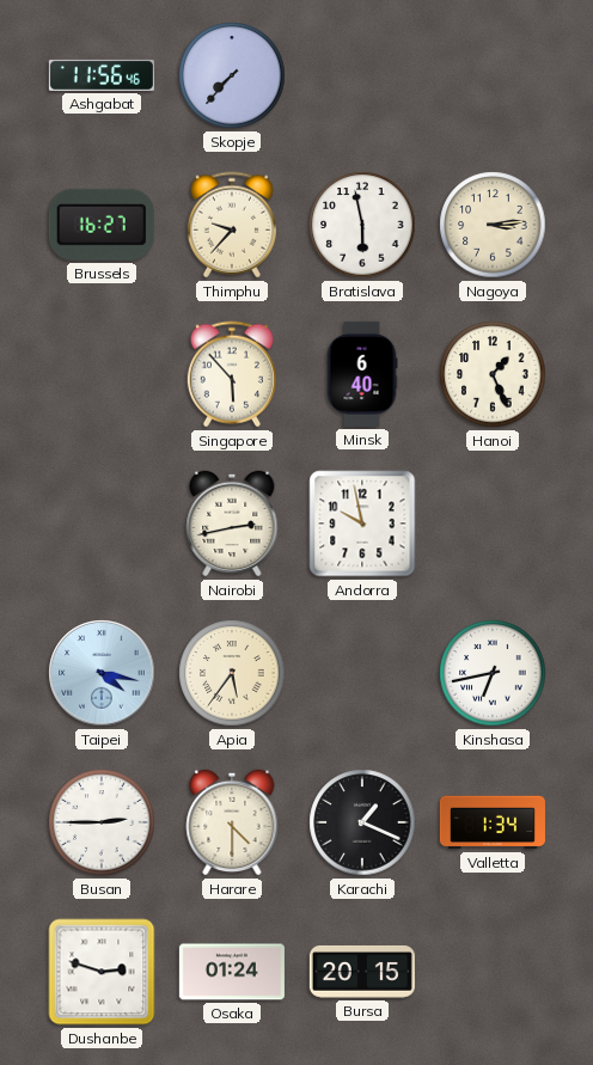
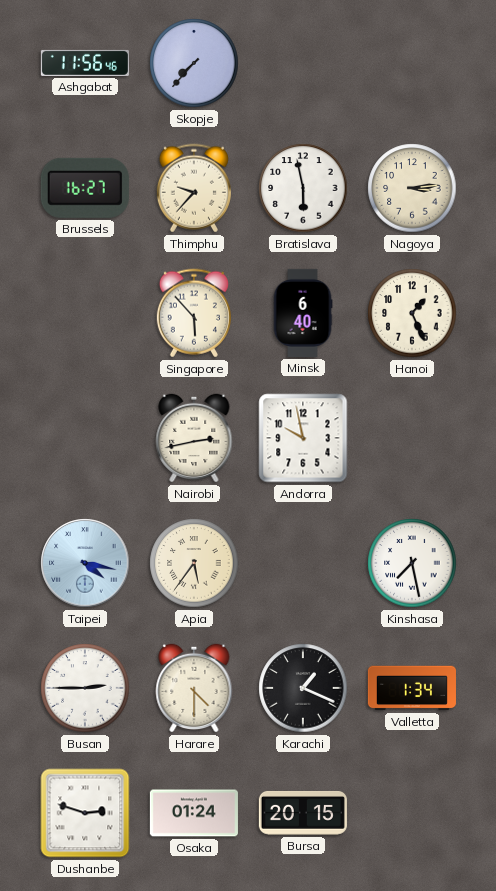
Kinshasa: 6:43 -> 7:28 (412, 563)
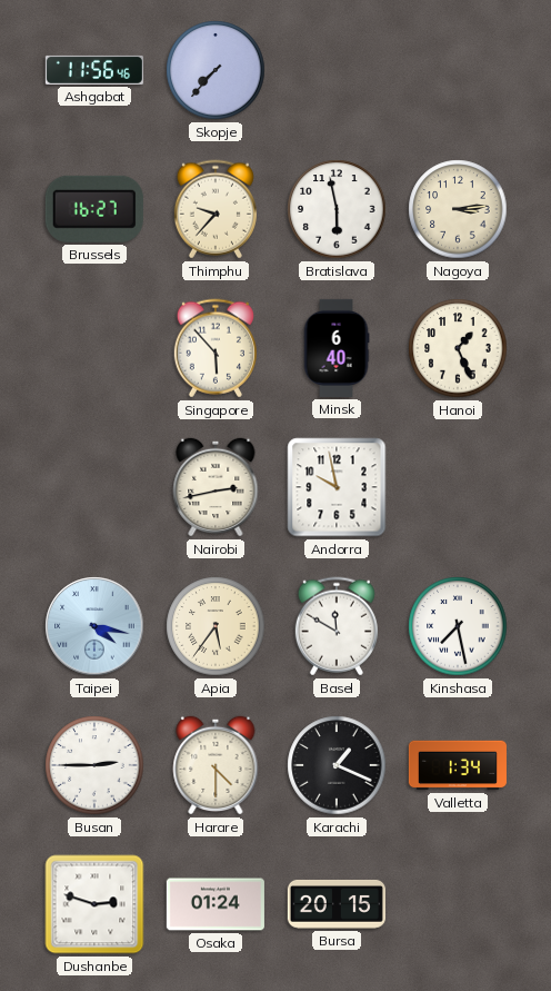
Basel: none -> 11:50 (337, 626)
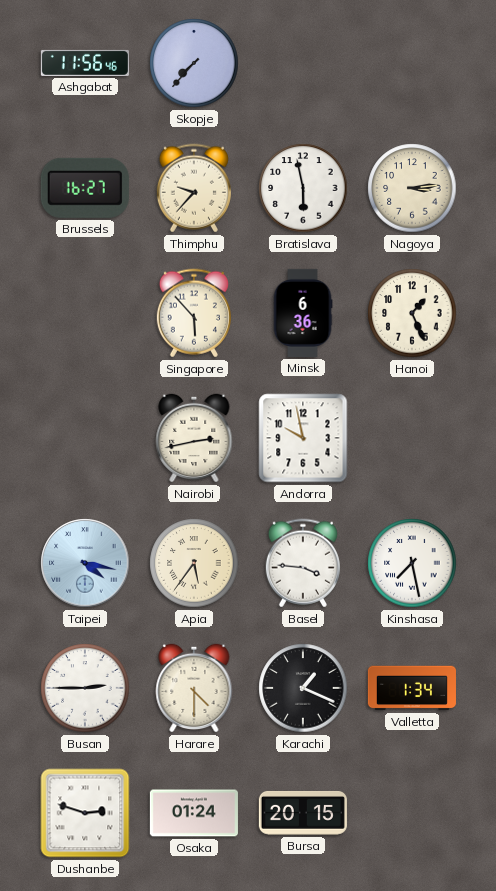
Minsk: 6:40 -> 6:36 (303, 313)
Basel: 11:50 -> 3:46 (303, 563)
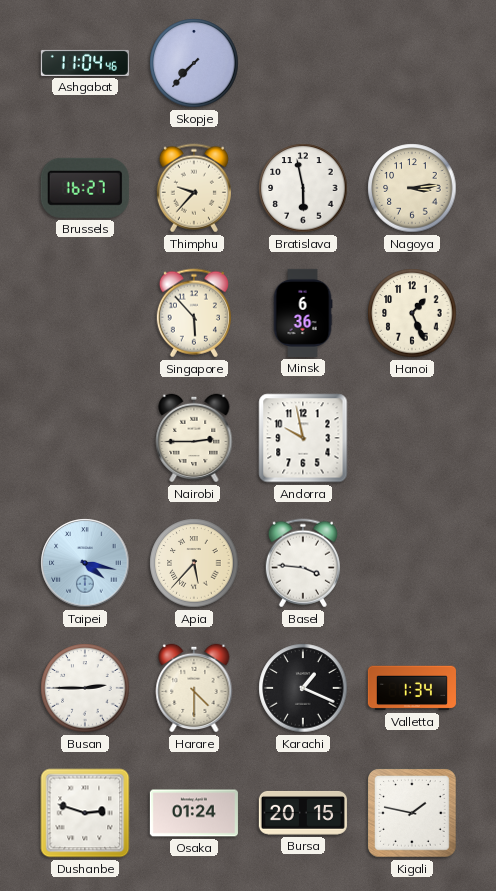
Ashgabat: 11:56 -> 11:04 (85, 63)
Nairobi: 2:43 -> 2:45 (194, 438)
Apia: 5:36 -> 5:37 (194, 563)
Kinshasa: 7:28 -> none (412, 563)
Kigali: none -> 1:47 (412, 813)
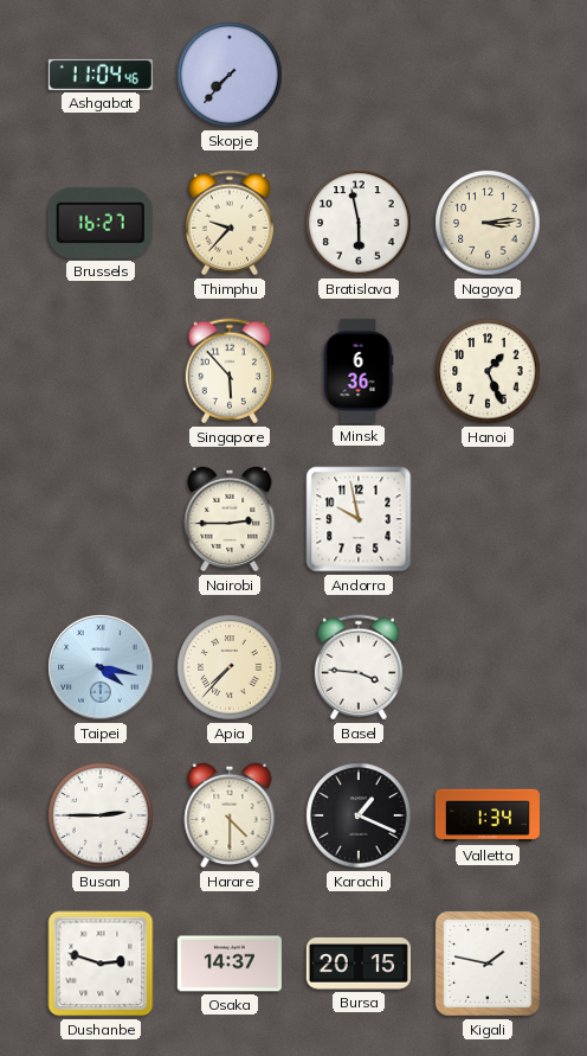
Apia: 5:37 -> 7:37 (230, 667)
Osaka: 01:24 -> 14:37 (230, 964)
